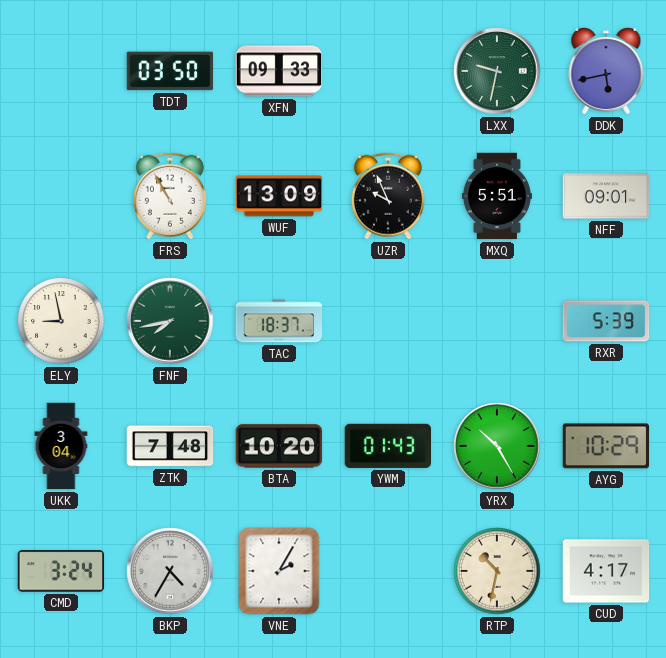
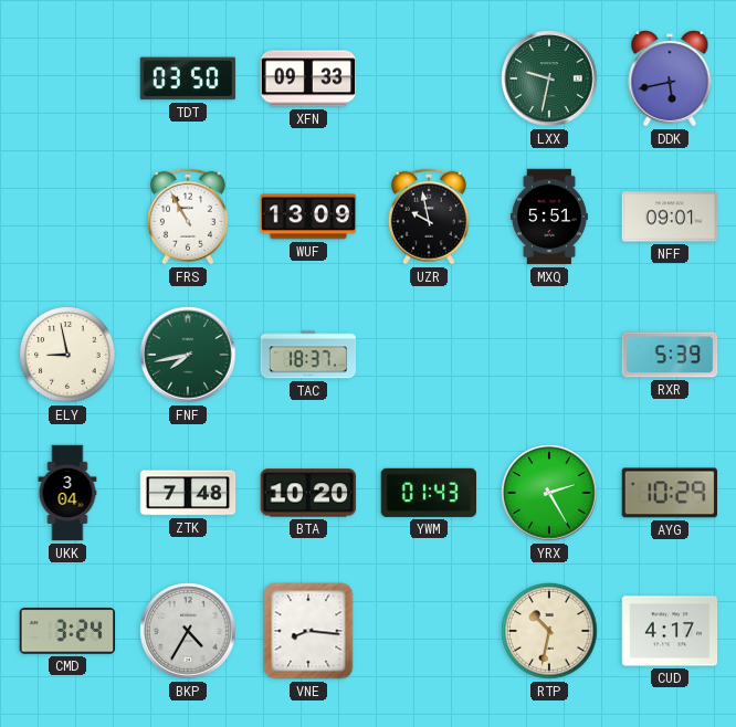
UZR: 9:56 -> 9:58 (429, 217)
YRX: 10:25 -> 2:25 (549, 493)
VNE: 2:05 -> 8:16 (308, 631)
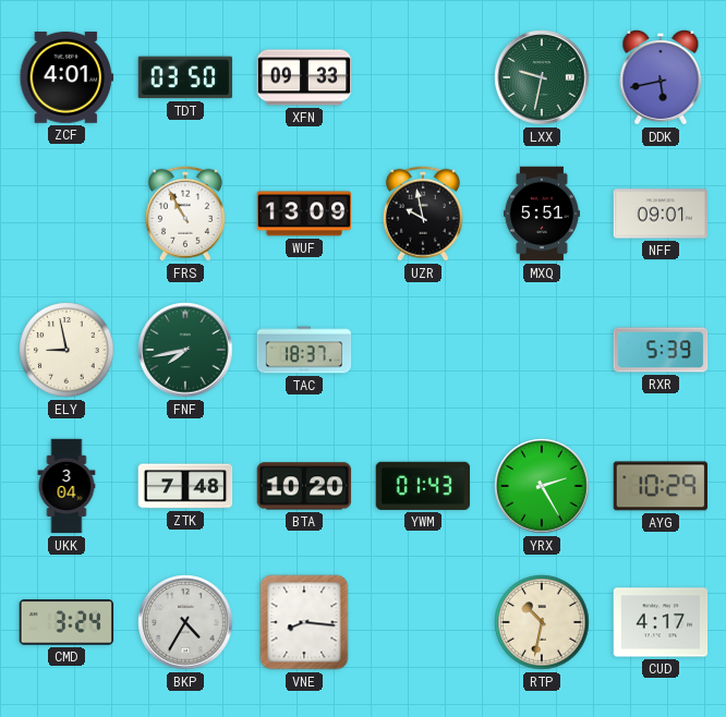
ZCF: none -> 4:01 (66, 78)
